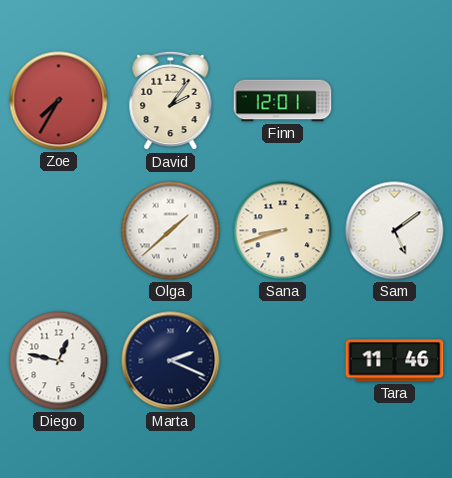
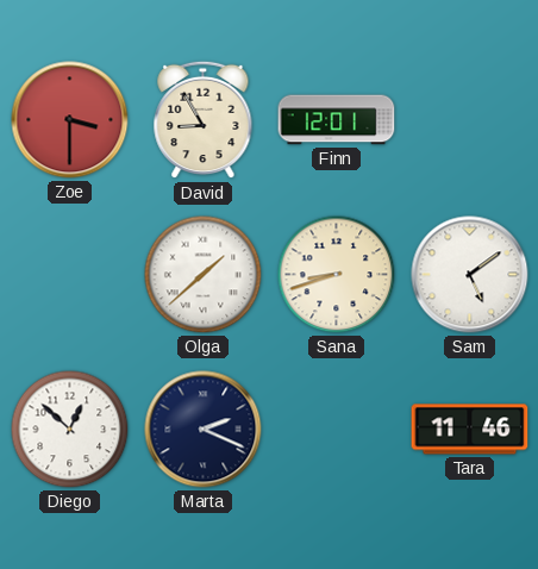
Zoe: 7:35 -> 3:30 (70, 120)
David: 2:06 -> 8:55 (204, 120)
Diego: 12:47 -> 12:52 (70, 430)
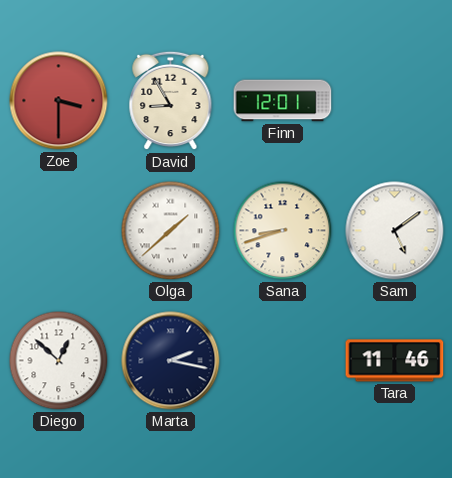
Marta: 2:19 -> 2:17 (171, 361)
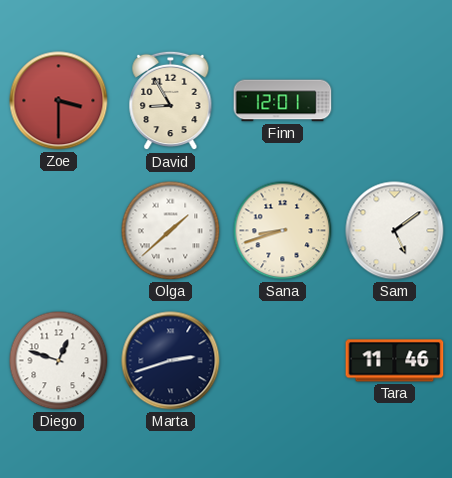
Diego: 12:52 -> 12:48 (59, 361)
Marta: 2:17 -> 2:42 (171, 361)
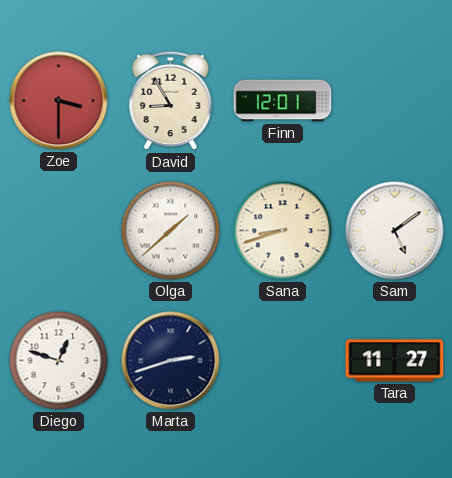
Tara: 11:46 -> 11:27 (395, 361)
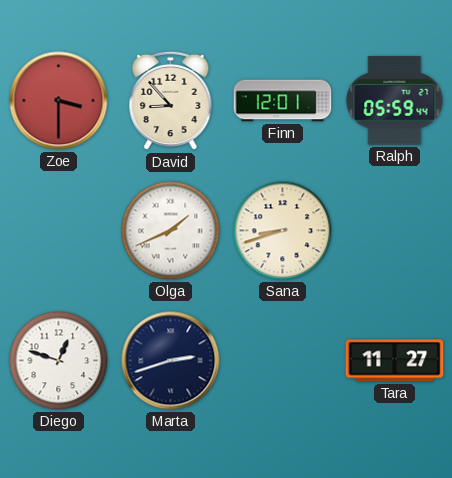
David: 8:55 -> 8:53 (171, 101)
Ralph: none -> 05:59 (395, 101)
Olga: 1:38 -> 1:41 (171, 231)
Sam: 5:09 -> none (395, 231)
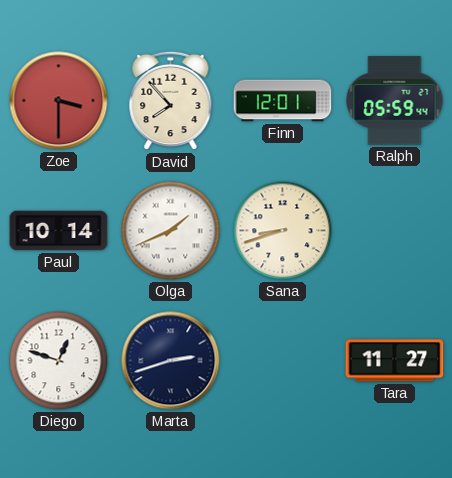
David: 8:53 -> 7:53 (171, 101)
Paul: none -> 10:14 (59, 231)
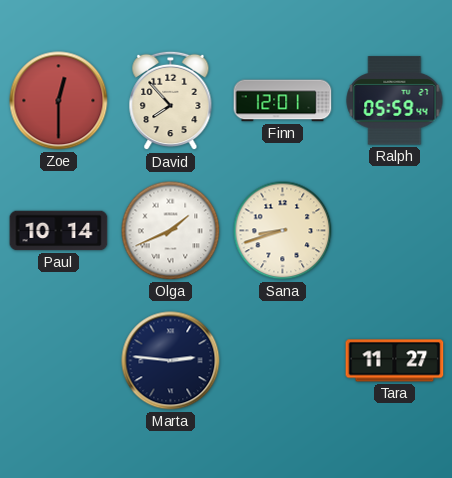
Zoe: 3:30 -> 12:30 (59, 101)
Diego: 12:48 -> none (59, 361)
Marta: 2:42 -> 2:46 (171, 361)
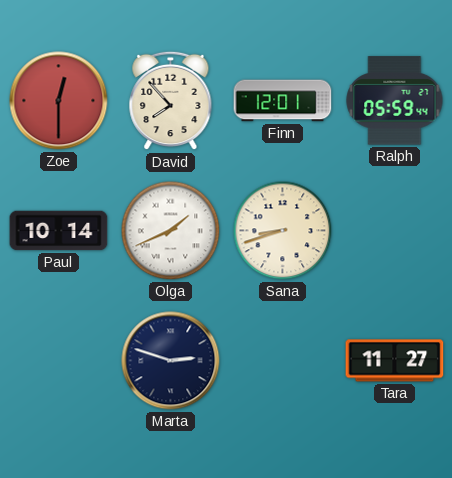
Marta: 2:46 -> 2:48 (171, 361)
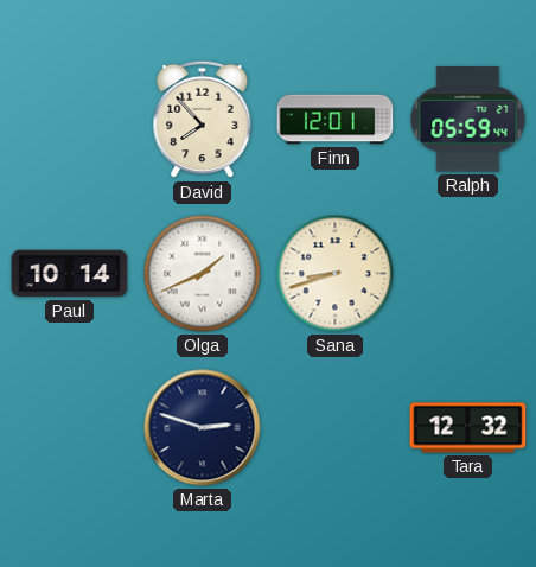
Zoe: 12:30 -> none (59, 101)
Tara: 11:27 -> 12:32 (468, 428)
